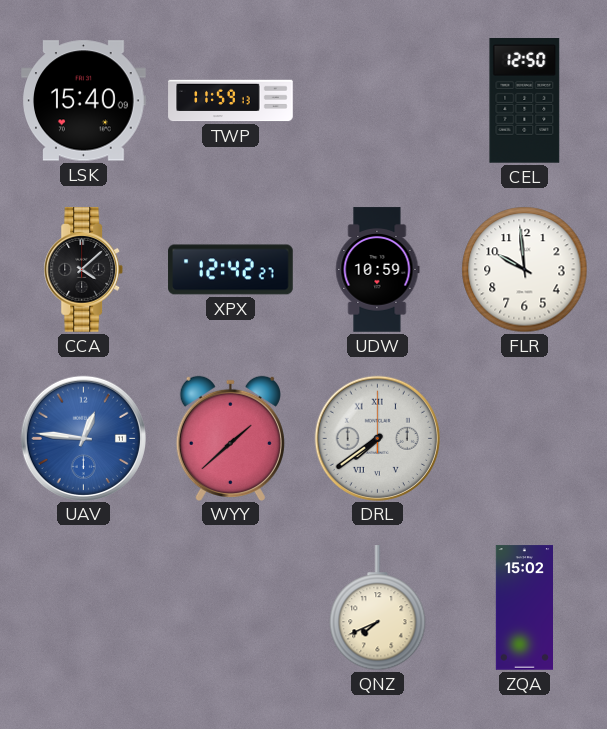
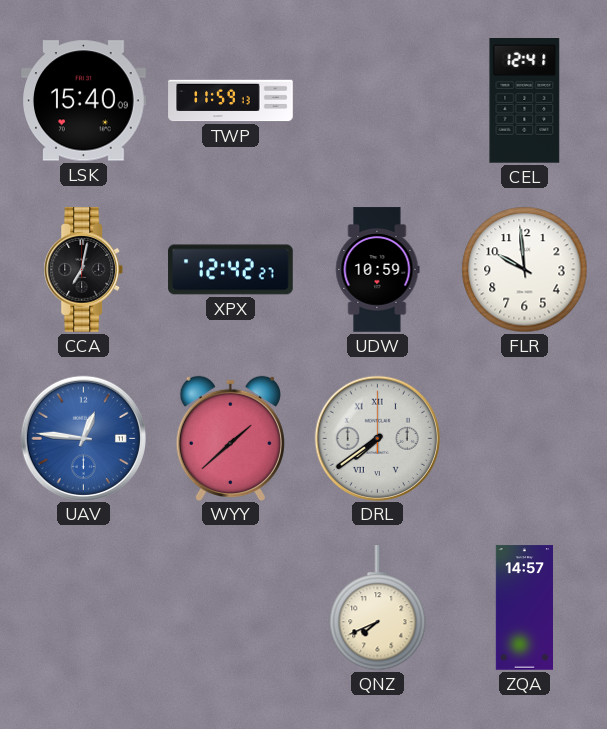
CEL: 12:50 -> 12:41 (525, 101)
CCA: 4:08 -> 7:02 (84, 270)
ZQA: 15:02 -> 14:57 (524, 608)
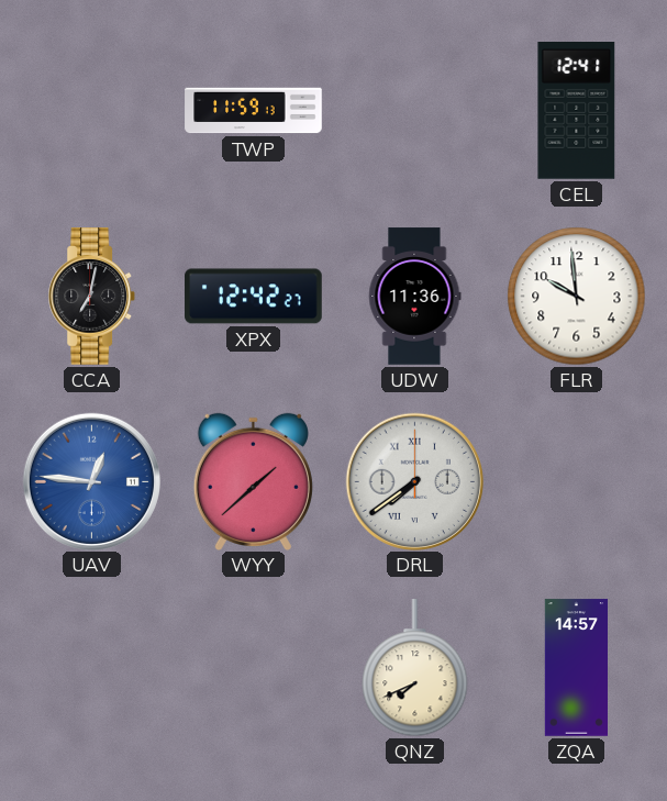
LSK: 15:40 -> none (84, 101)
UDW: 10:59 -> 11:36 (414, 297)
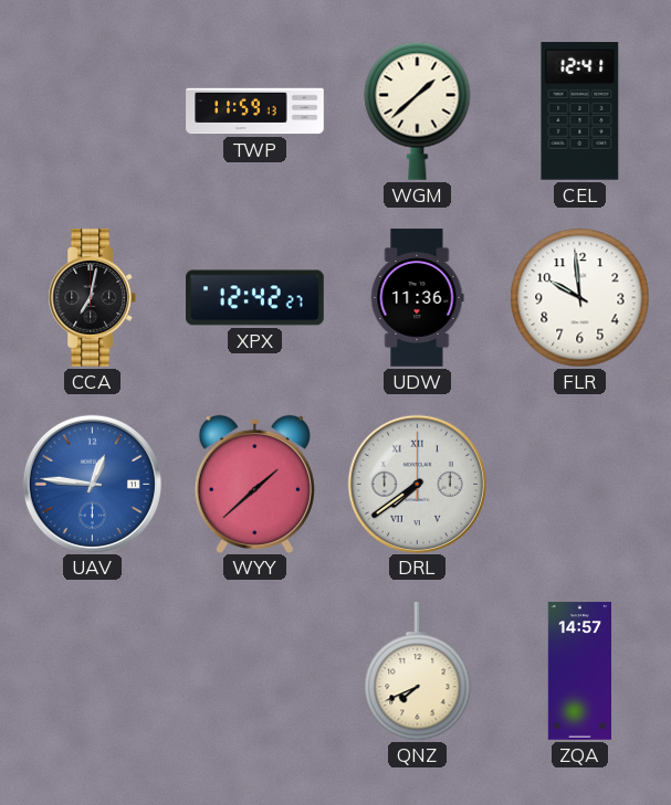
WGM: none -> 1:38 (418, 110)
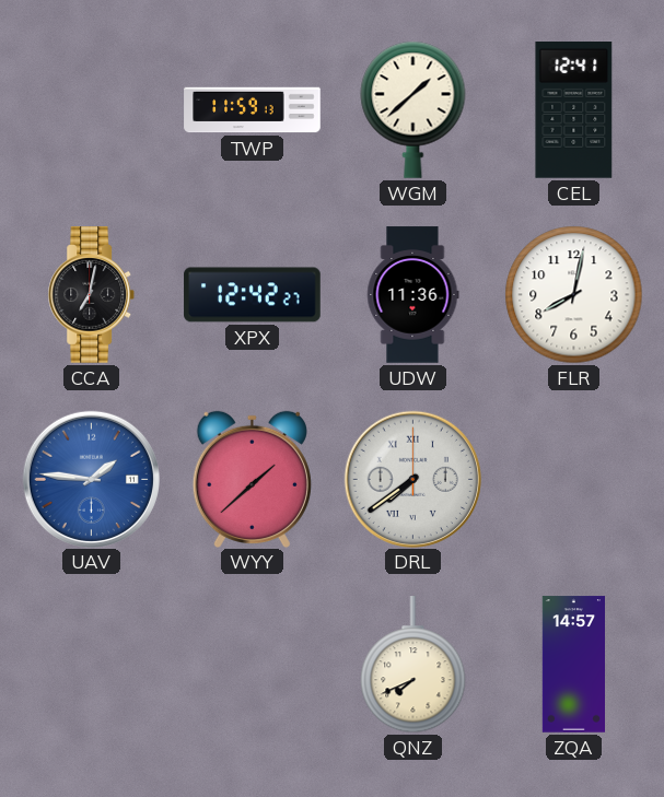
FLR: 9:59 -> 8:02 (574, 295)
UAV: 12:46 -> 1:46 (91, 479)
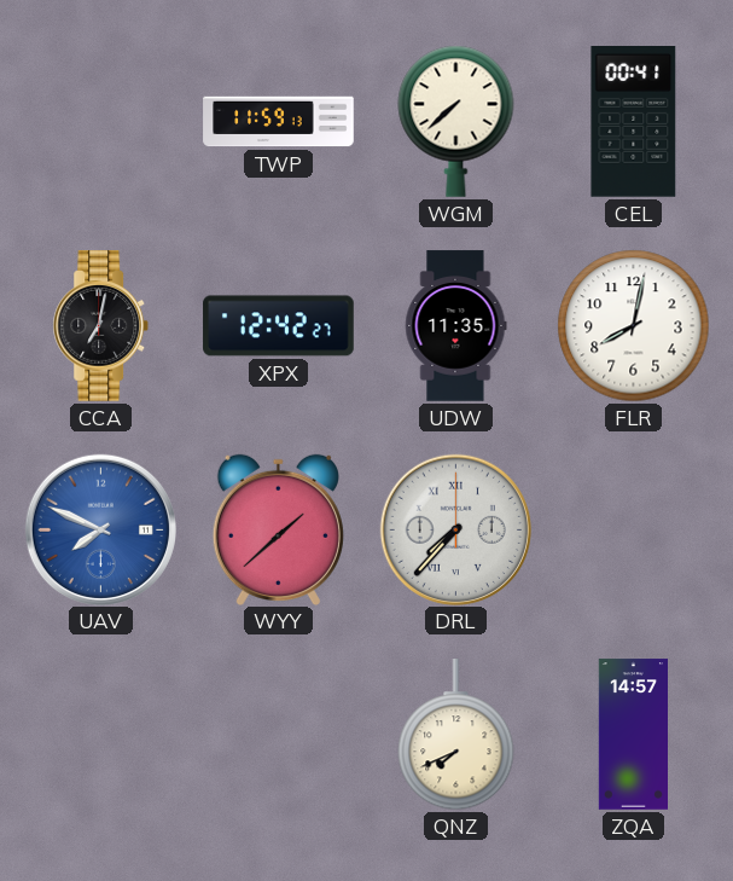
WGM: 1:38 -> 7:38 (456, 121)
CEL: 12:41 -> 00:41 (634, 122)
UDW: 11:36 -> 11:35 (455, 326)
UAV: 1:46 -> 7:49 (100, 529)
DRL: 7:39 -> 7:37 (455, 529)
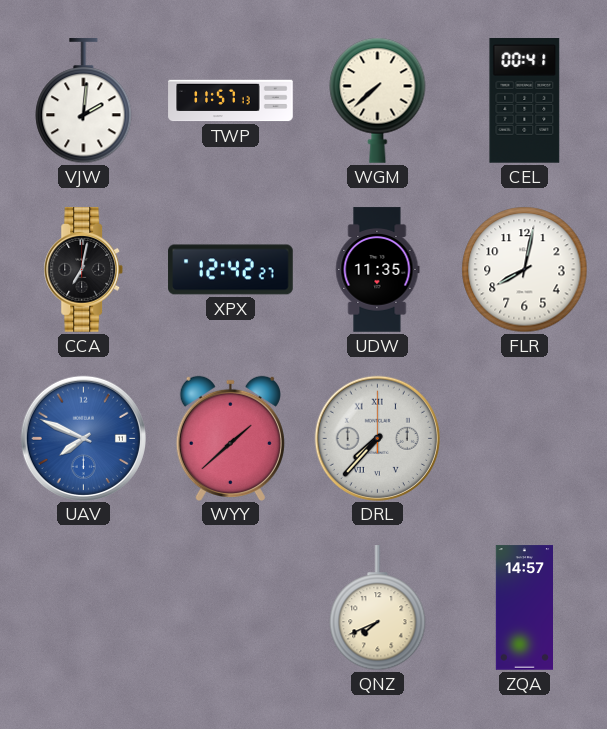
VJW: none -> 2:01 (84, 101)
TWP: 11:59 -> 11:57 (231, 101)
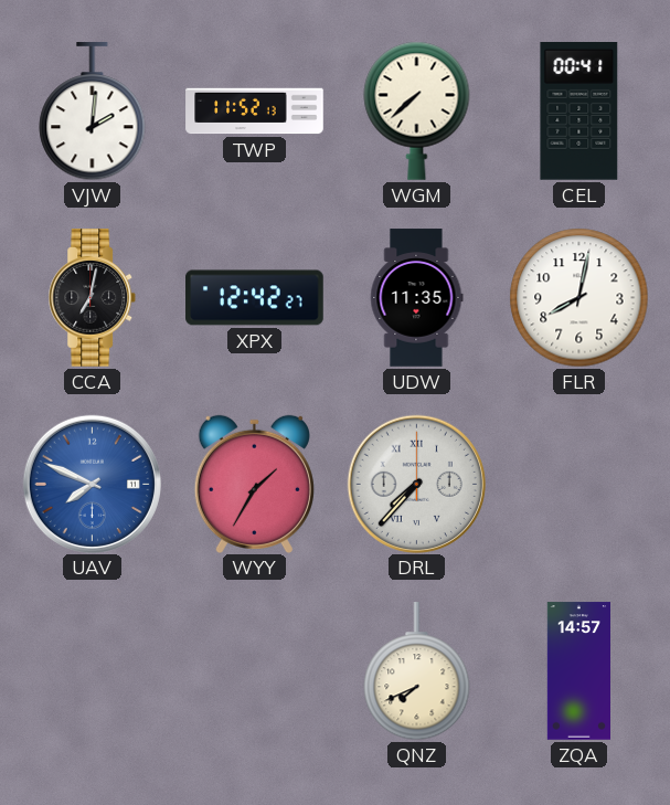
TWP: 11:57 -> 11:52 (255, 112)
WYY: 1:38 -> 1:35 (254, 484)
